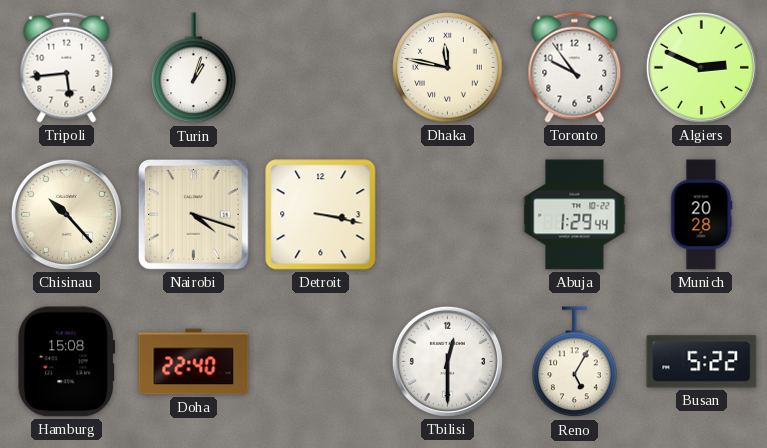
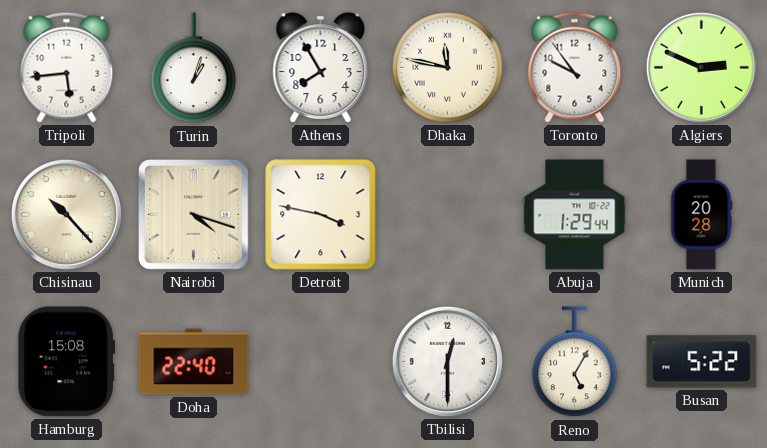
Athens: none -> 7:55 (321, 68)
Detroit: 3:17 -> 3:47 (321, 215)
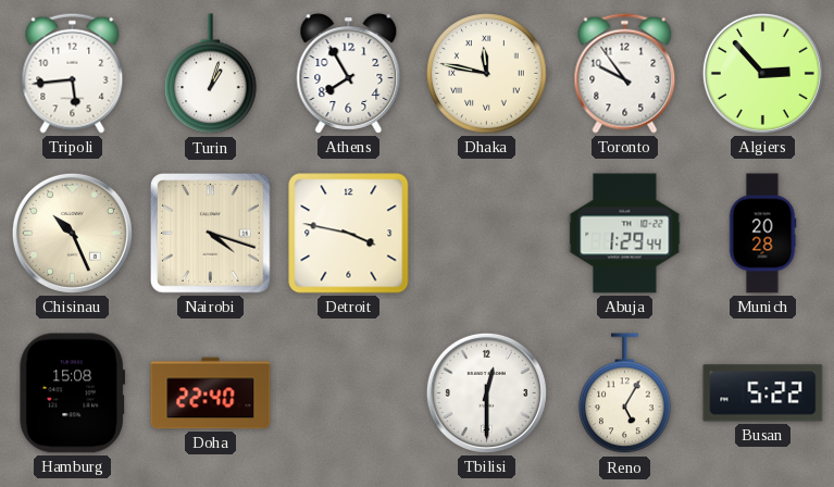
Algiers: 2:49 -> 2:53 (762, 73)
Chisinau: 10:23 -> 10:26 (72, 233)
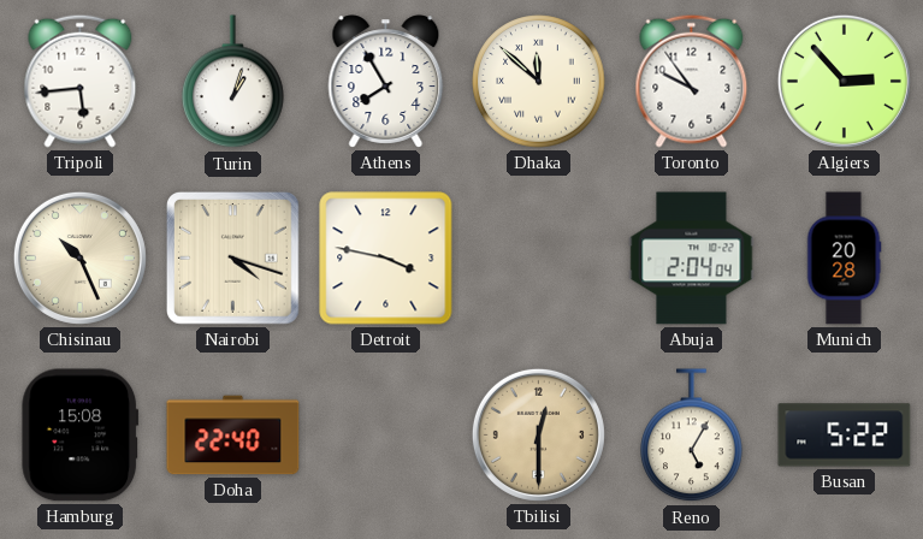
Dhaka: 11:47 -> 11:52 (539, 82)
Abuja: 1:29 -> 2:04 (692, 259)
Tbilisi dial: white -> champagne (538, 434)
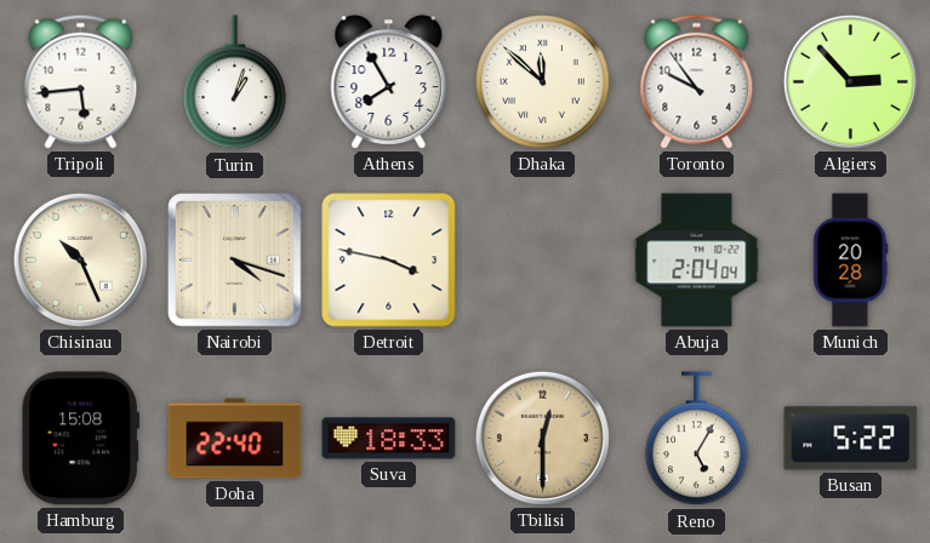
Suva: none -> 18:33 (389, 439)
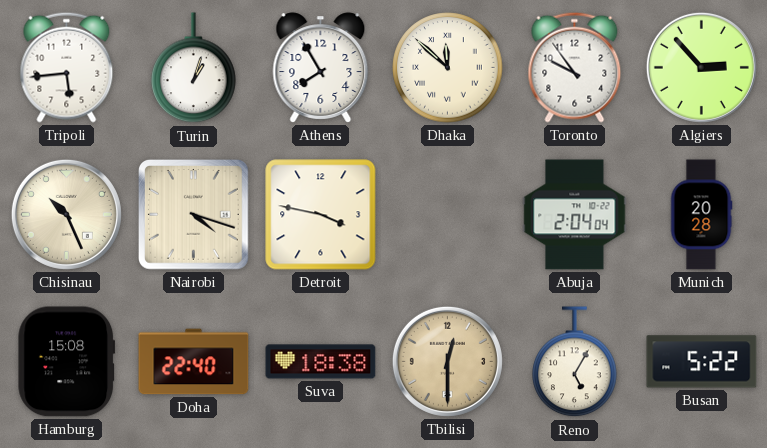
Suva: 18:33 -> 18:38 (321, 362)
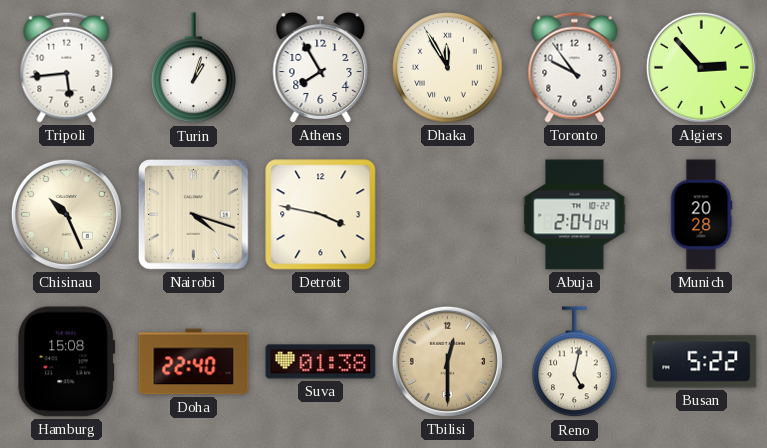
Dhaka: 11:52 -> 11:55 (448, 68)
Suva: 18:38 -> 01:38 (321, 362)
Reno: 5:05 -> 5:02 (575, 362)
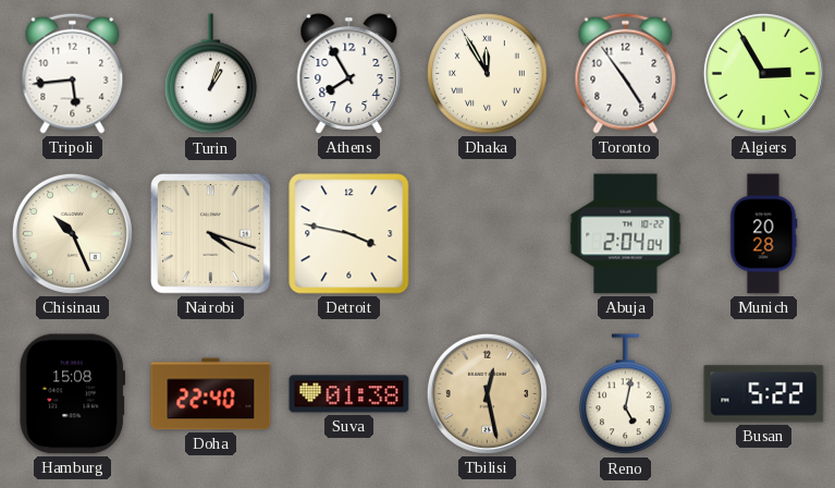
Toronto: 9:54 -> 4:54 (626, 73)
Algiers: 2:53 -> 2:55 (763, 73)
Tbilisi: 12:30 -> 12:28 (487, 393)
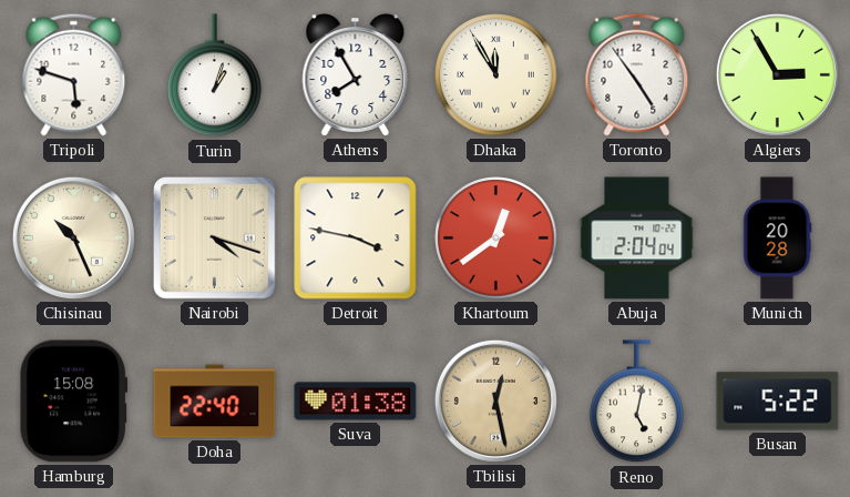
Tripoli: 5:44 -> 5:48 (74, 74)
Khartoum: none -> 12:39 (496, 239)
